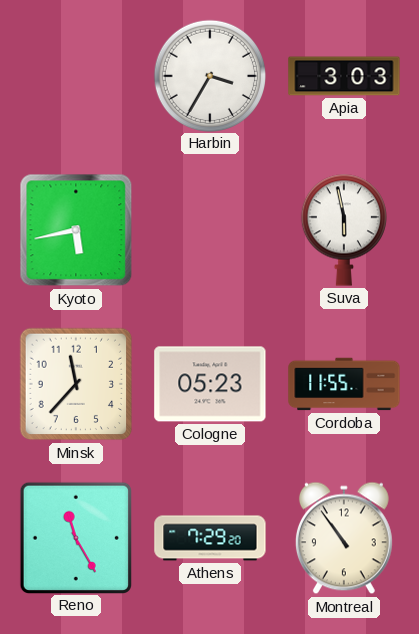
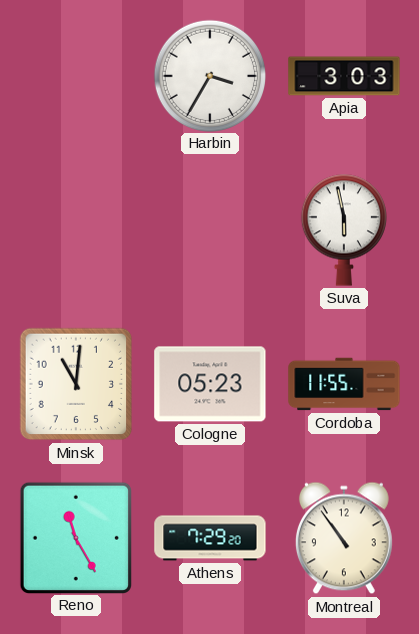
Kyoto: 5:43 -> none (76, 230)
Minsk: 11:37 -> 11:01 (76, 384)
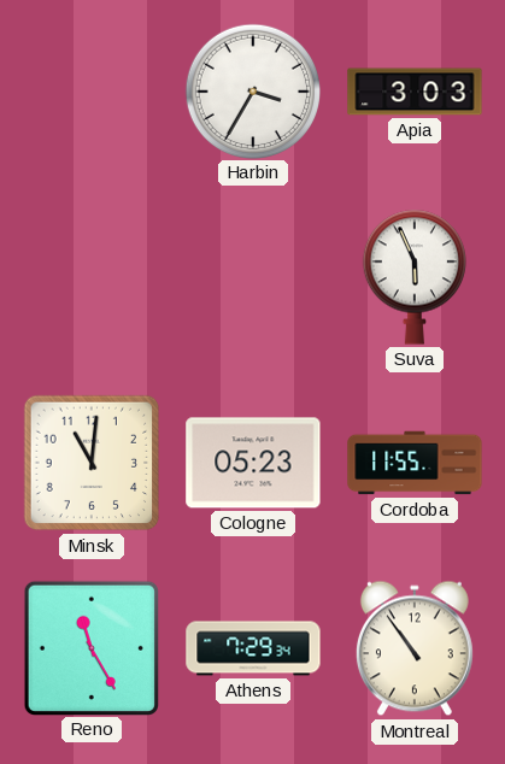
Suva: 5:58 -> 5:56 (415, 277)
Athens: 7:29:20 -> 7:29:34 (253, 648)
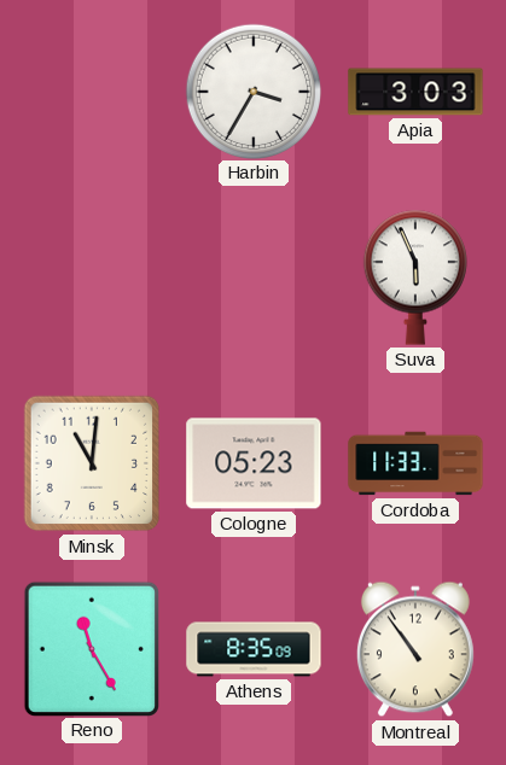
Cordoba: 11:55 -> 11:33 (415, 463)
Athens: 7:29 -> 8:35 (254, 649)
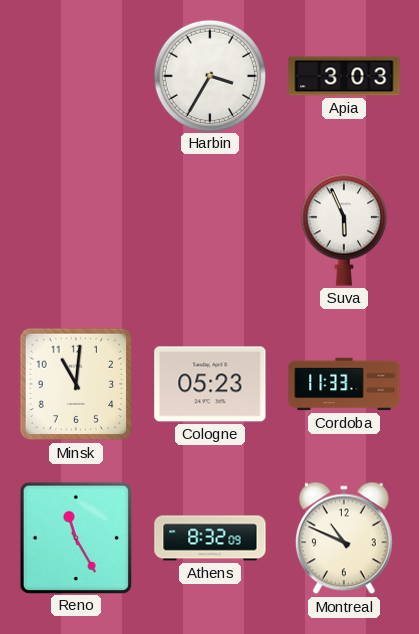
Athens: 8:35 -> 8:32 (210, 538)
Montreal: 10:54 -> 10:49 (344, 538)
